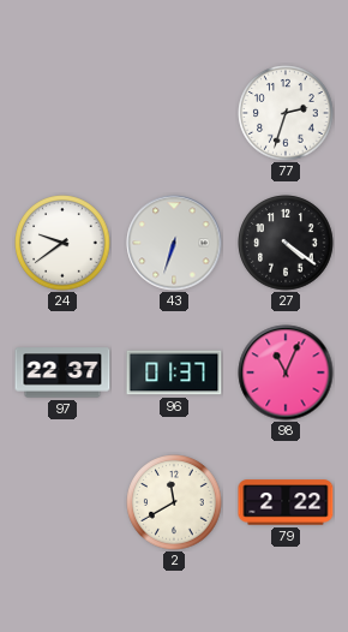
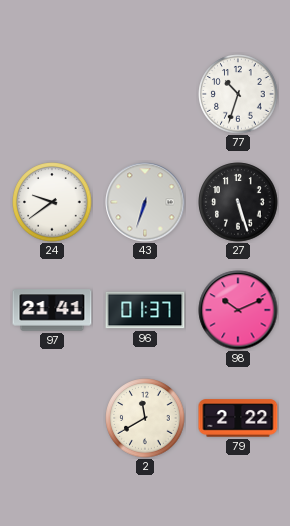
77: 2:33 -> 10:33 (238, 94)
27: 4:21 -> 5:27 (238, 202)
97: 22:37 -> 21:41 (52, 310)
98: 11:04 -> 10:11 (238, 310)
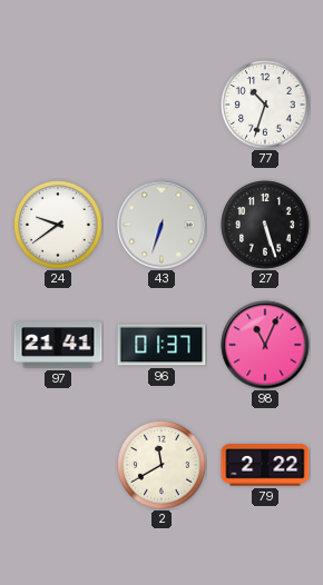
98: 10:11 -> 11:04 (265, 345)
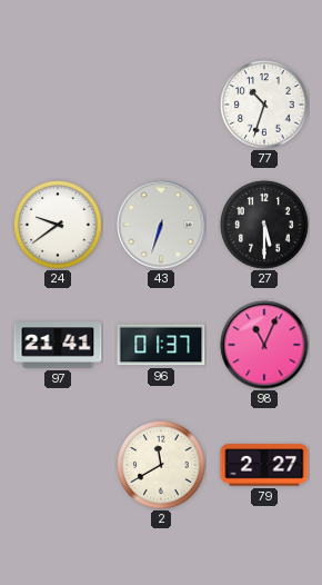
27: 5:27 -> 5:30 (264, 225)
79: 2:22 -> 2:27 (264, 465)
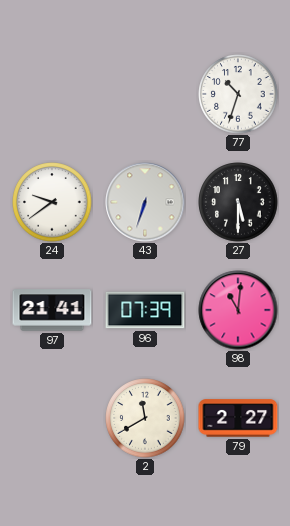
96: 01:37 -> 07:39 (145, 310)
98: 11:04 -> 11:01 (238, 310)
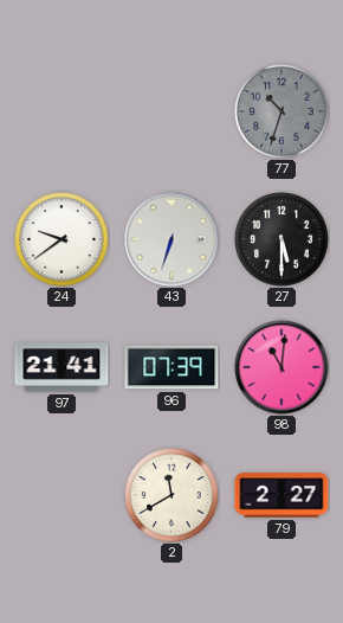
77 dial: white -> grey (281, 111)
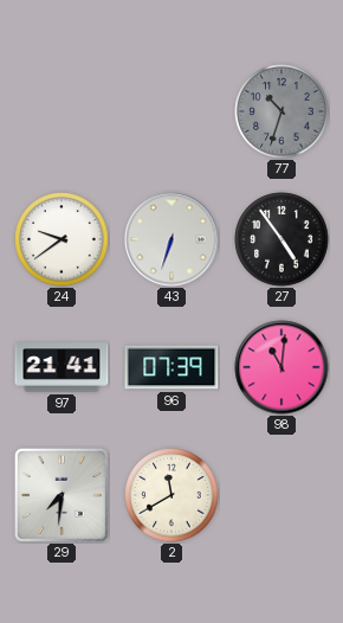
27: 5:30 -> 4:54 (281, 239)
29: none -> 7:31 (62, 495)
79: 2:27 -> none (281, 495)
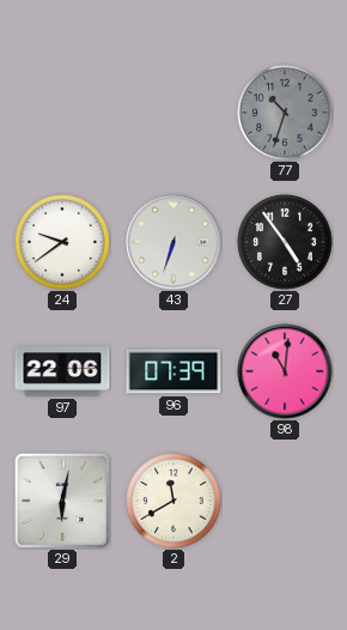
97: 21:41 -> 22:06 (62, 371)
29: 7:31 -> 6:02 (62, 501)
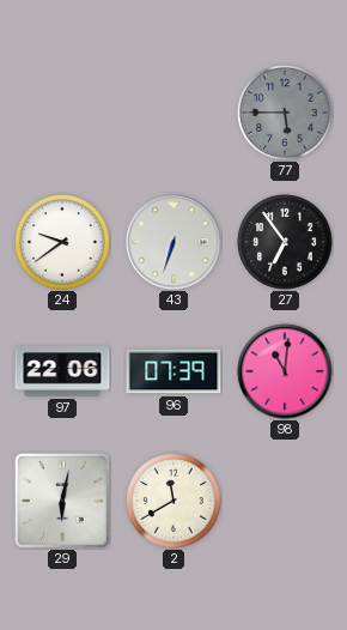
77: 10:33 -> 5:45 (285, 113)
27: 4:54 -> 6:54 (285, 242)
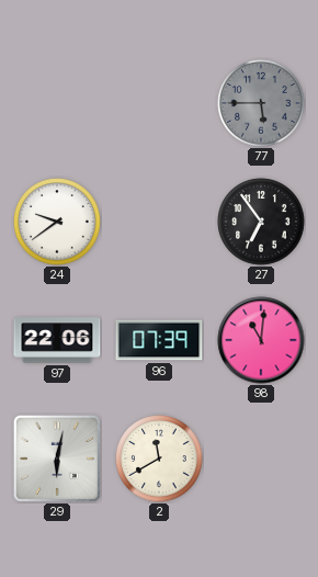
43: 6:33 -> none (173, 242)
